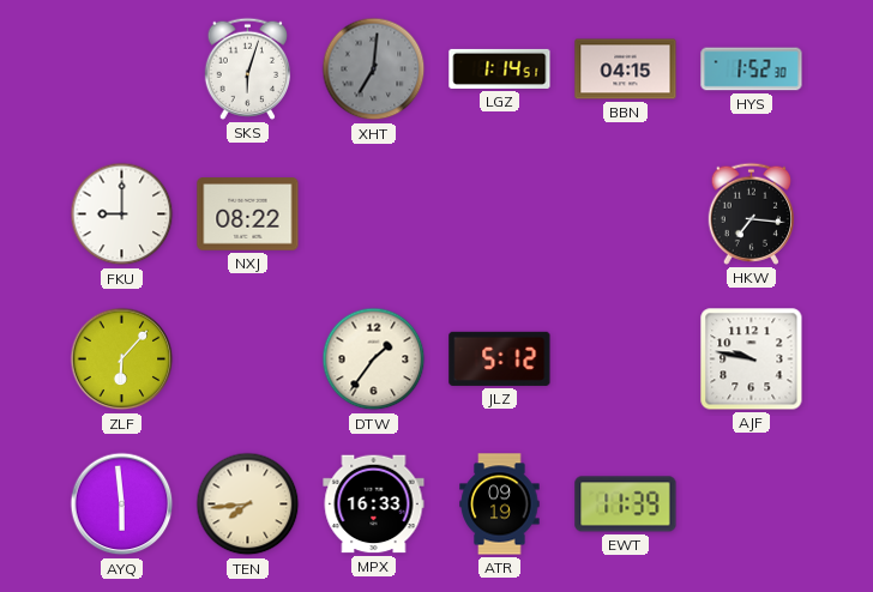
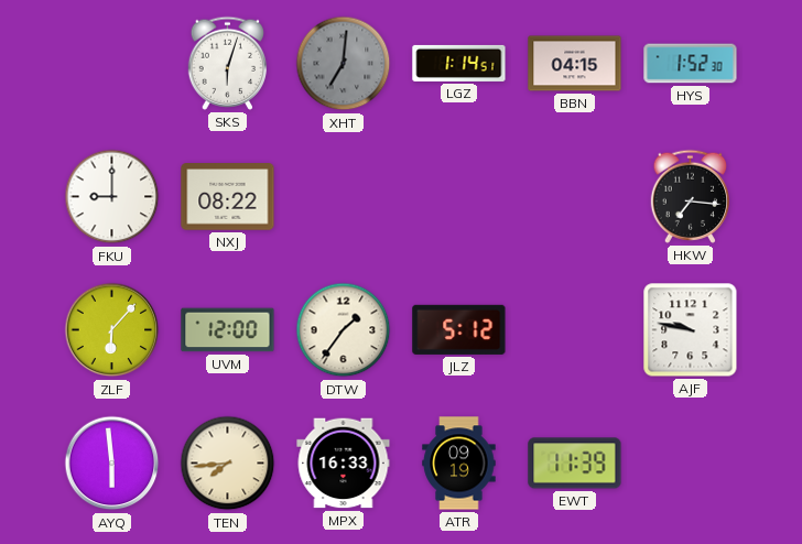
UVM: none -> 12:00 (228, 330)
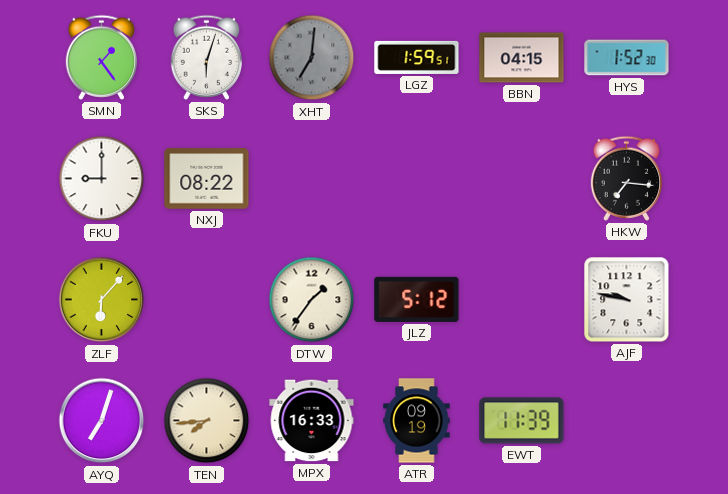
SMN: none -> 1:24 (101, 57)
LGZ: 1:14 -> 1:59 (417, 57)
UVM: 12:00 -> none (228, 330)
AYQ: 5:59 -> 7:03 (102, 421)
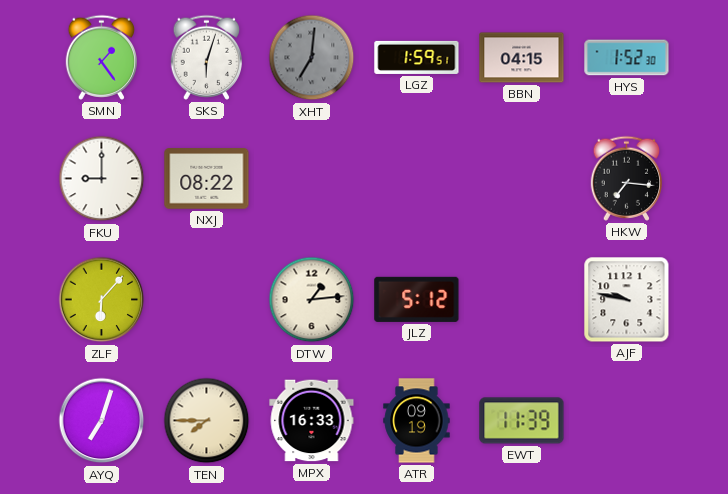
DTW: 1:36 -> 1:14 (312, 300)
TEN: 7:44 -> 7:45 (207, 421)
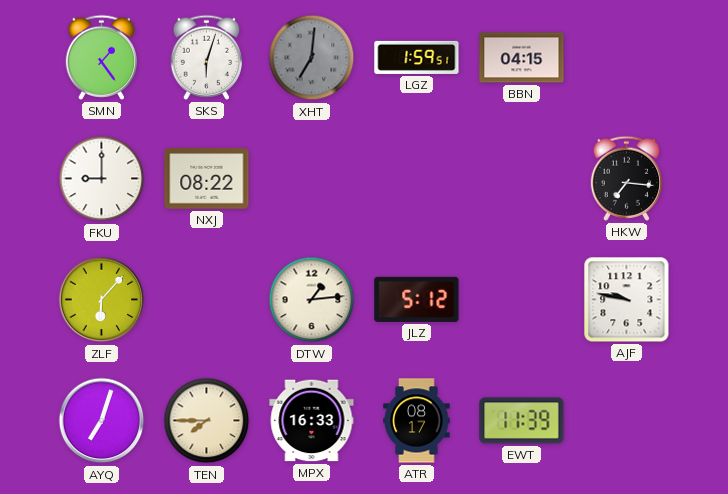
HYS: 1:52 -> none (627, 58)
ATR: 09:19 -> 08:17 (417, 421)
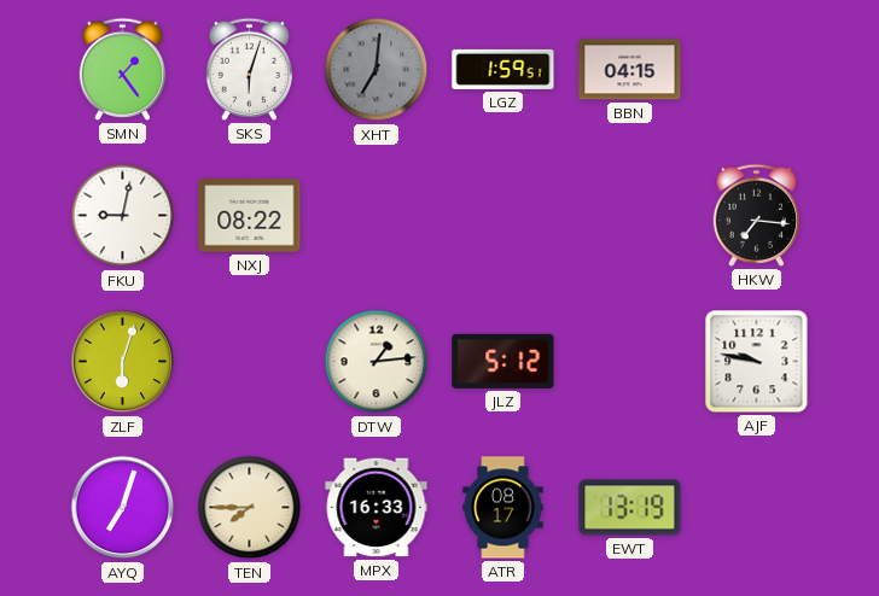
FKU: 9:00 -> 9:02 (123, 216)
ZLF: 6:07 -> 6:03 (123, 362)
EWT: 11:39 -> 13:19 (630, 508)
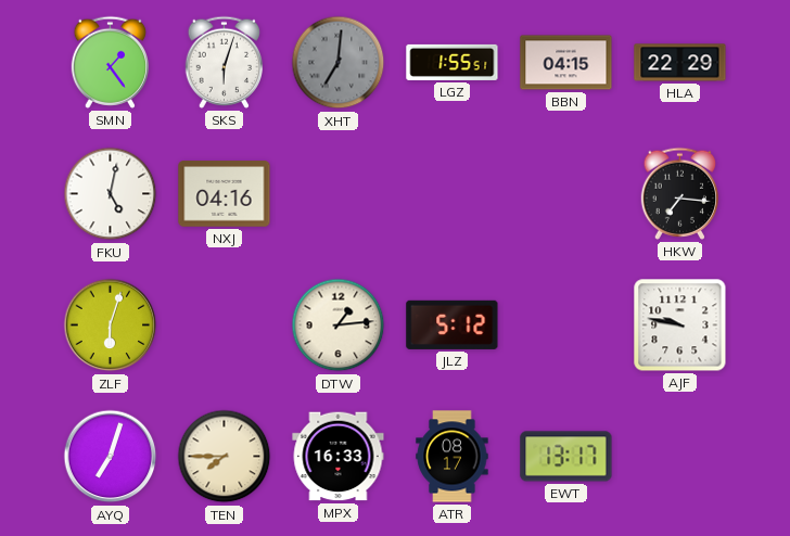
LGZ: 1:59 -> 1:55 (453, 62)
HLA: none -> 22:29 (680, 63)
FKU: 9:02 -> 5:02 (111, 194)
NXJ: 08:22 -> 04:16 (225, 194)
EWT: 13:19 -> 13:17 (566, 457)
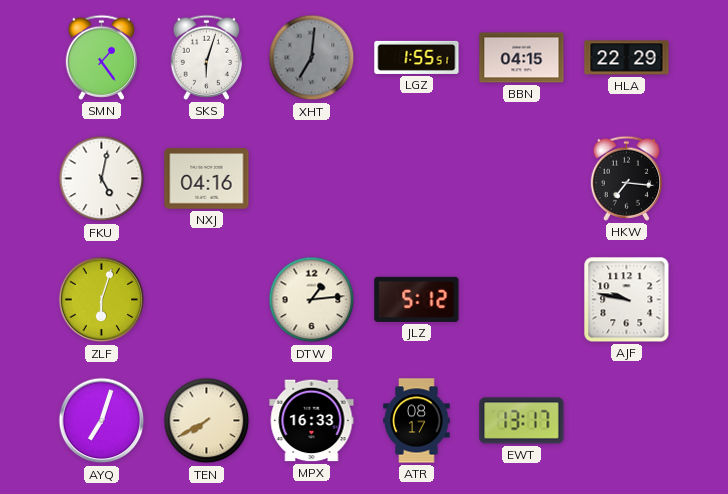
TEN: 7:45 -> 7:40 (207, 421)
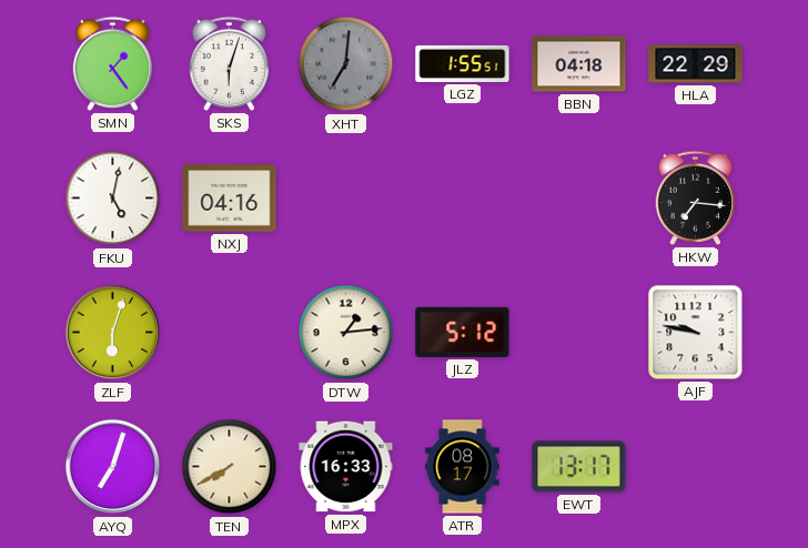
BBN: 04:15 -> 04:18 (579, 64)
